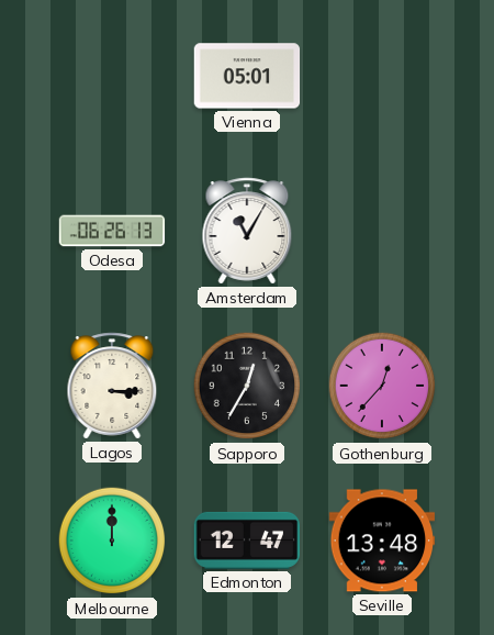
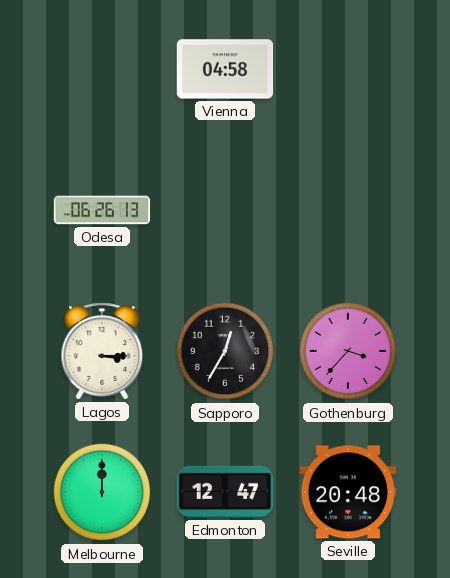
Vienna: 05:01 -> 04:58 (225, 69)
Amsterdam: 11:05 -> none (247, 231)
Gothenburg: 12:37 -> 3:37 (348, 351)
Seville: 13:48 -> 20:48 (348, 492)
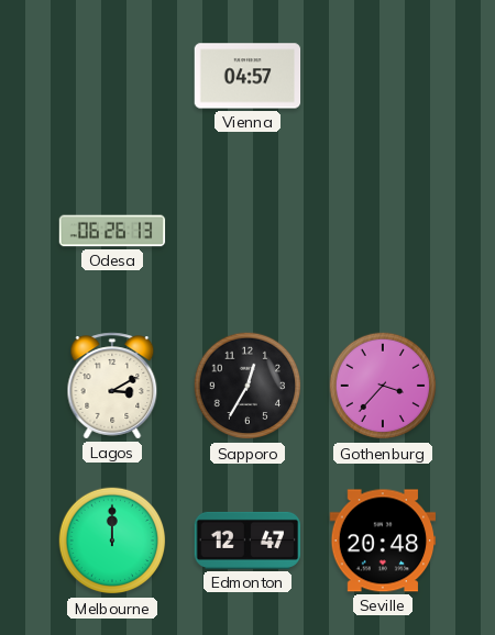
Vienna: 04:58 -> 04:57 (248, 76)
Lagos: 3:15 -> 3:10 (112, 386)
